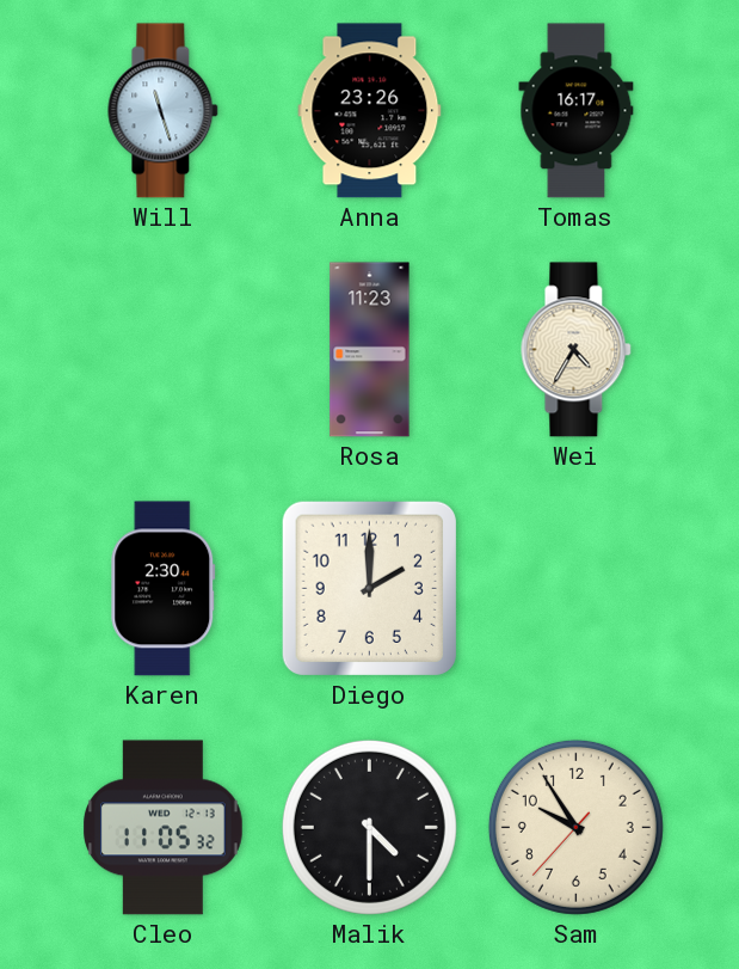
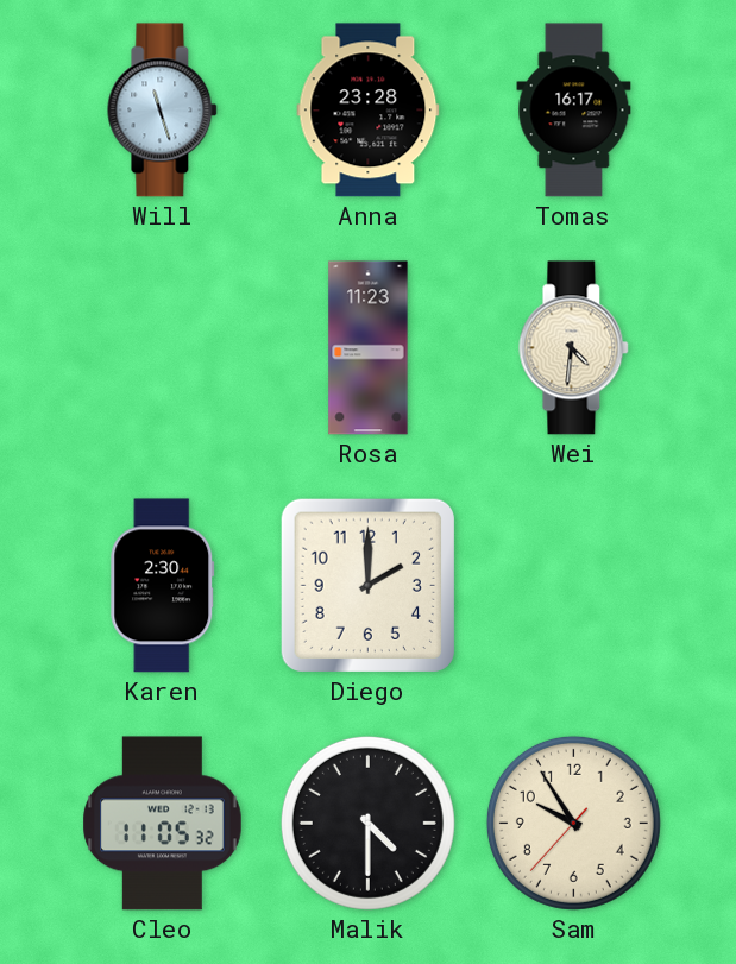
Anna: 23:26 -> 23:28 (369, 111)
Wei: 4:35 -> 4:31 (574, 348)
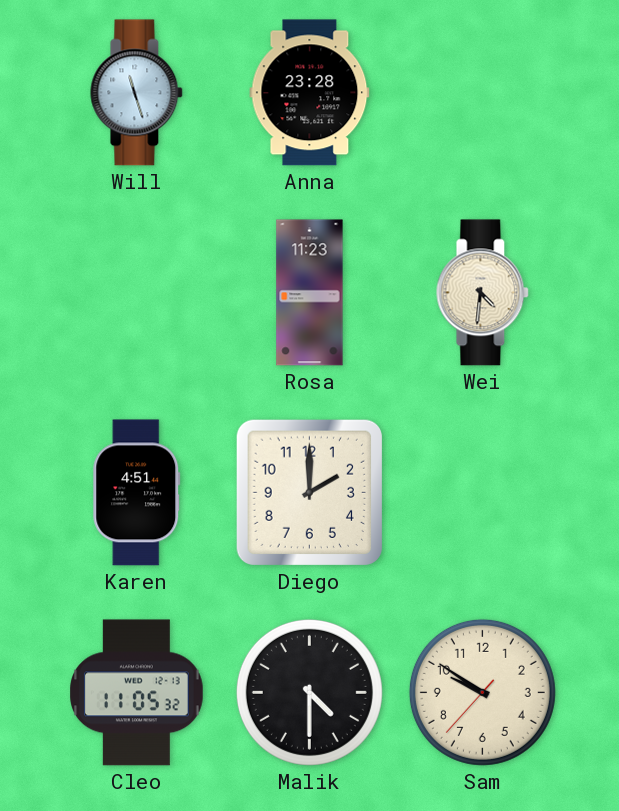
Tomas: 16:17 -> none (574, 111)
Karen: 2:30 -> 4:51 (137, 493)
Sam: 9:54 -> 9:50 (482, 692)
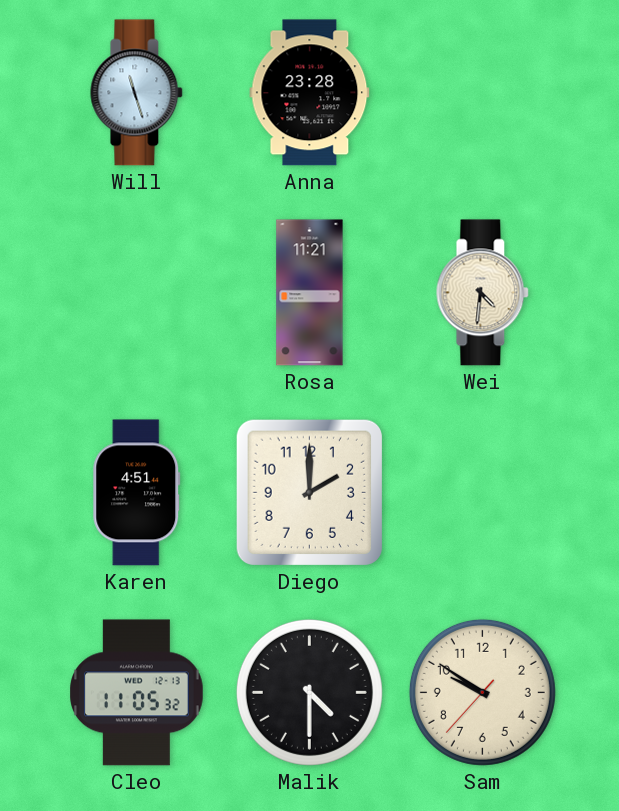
Rosa: 11:23 -> 11:21 (310, 293)
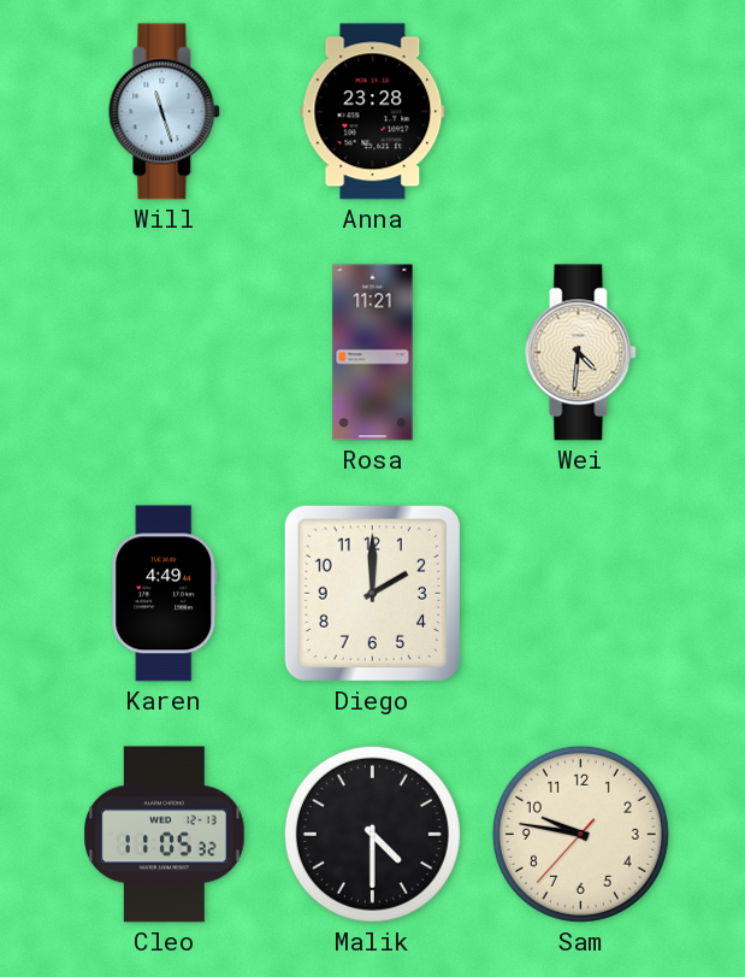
Karen: 4:51 -> 4:49 (165, 594)
Sam: 9:50 -> 9:46 (580, 834)
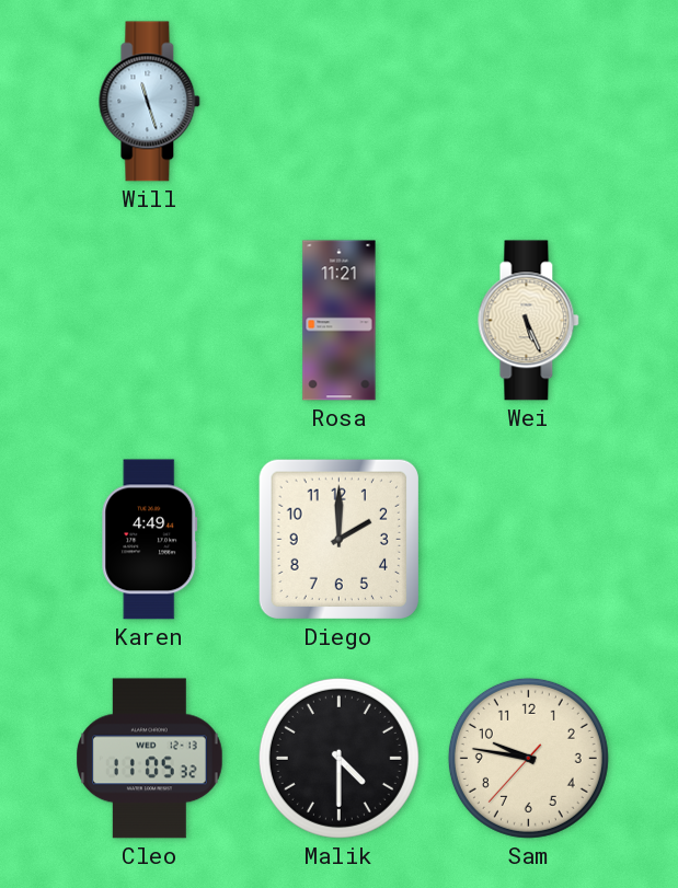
Anna: 23:28 -> none (373, 112)
Wei: 4:31 -> 5:26 (529, 321)
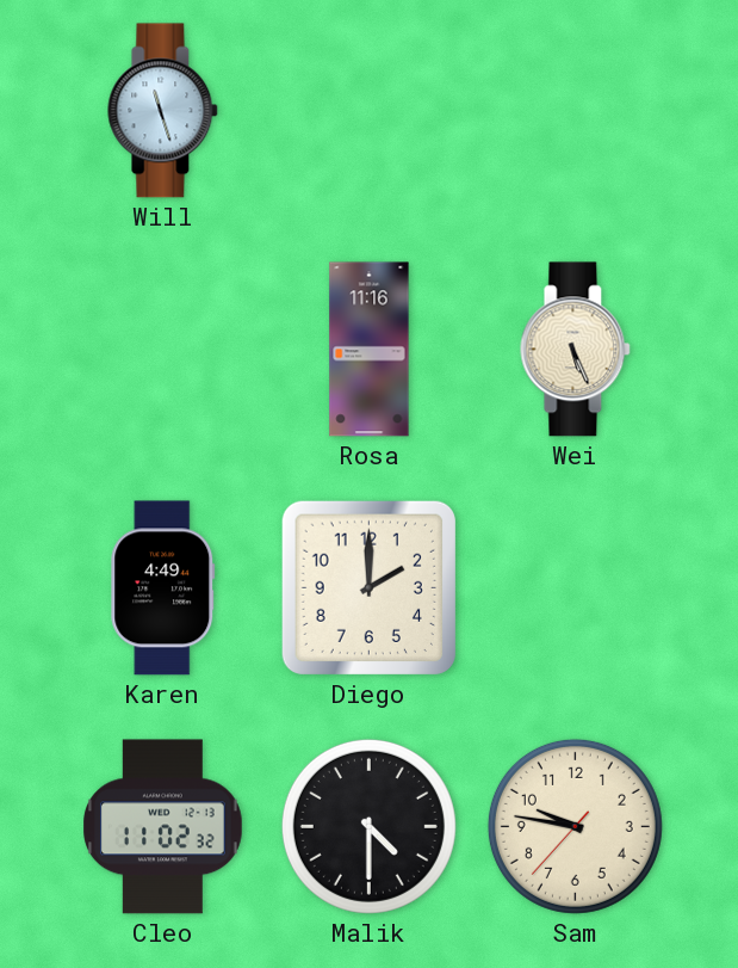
Rosa: 11:21 -> 11:16 (370, 350)
Cleo: 11:05 -> 11:02 (163, 827)
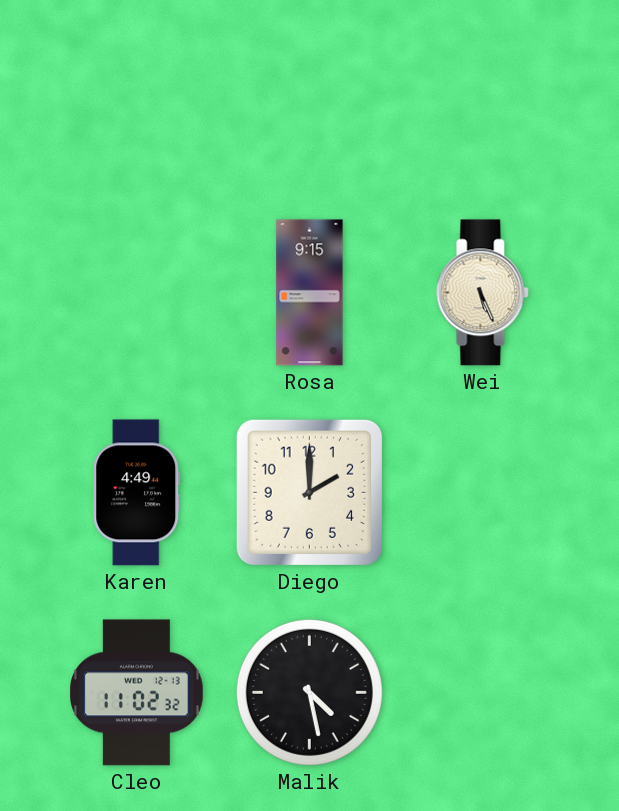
Will: 11:27 -> none (163, 111)
Rosa: 11:16 -> 9:15 (310, 293)
Malik: 4:30 -> 4:28 (309, 692)
Sam: 9:46 -> none (575, 826)
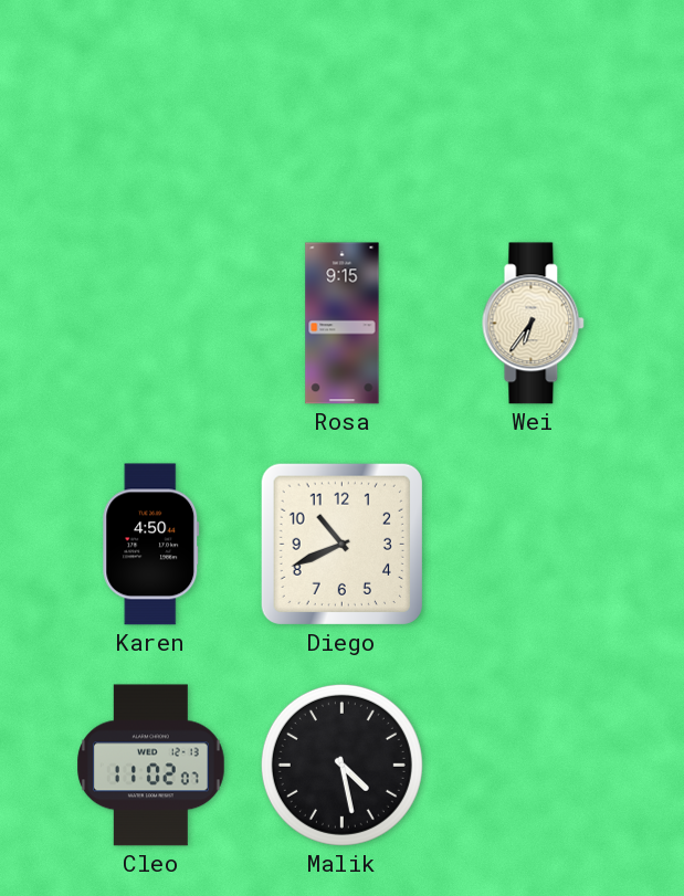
Wei: 5:26 -> 6:36 (534, 324)
Karen: 4:49 -> 4:50 (151, 545)
Diego: 2:00 -> 10:41 (341, 544)
Cleo: 11:02:32 -> 11:02:07 (151, 766)
